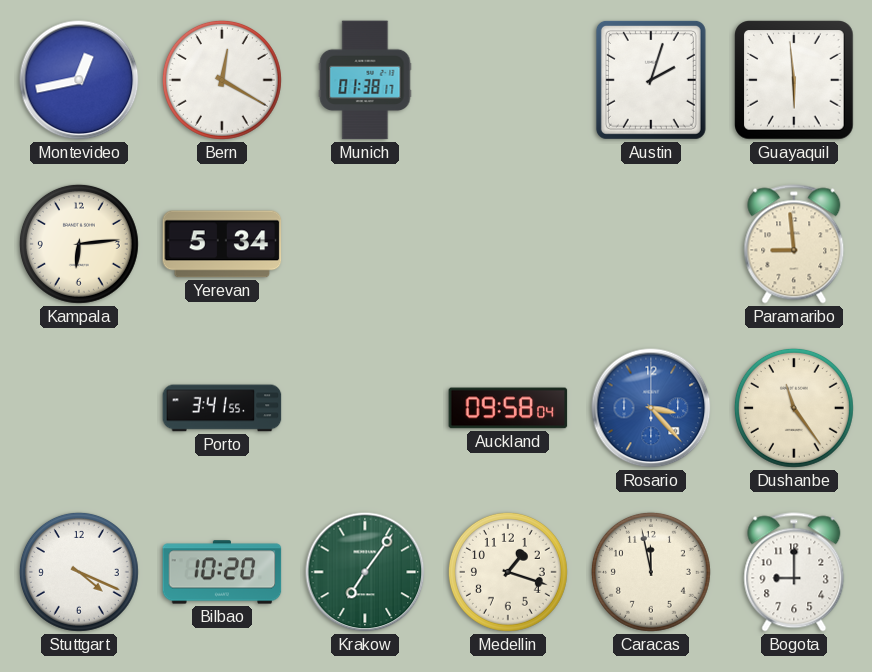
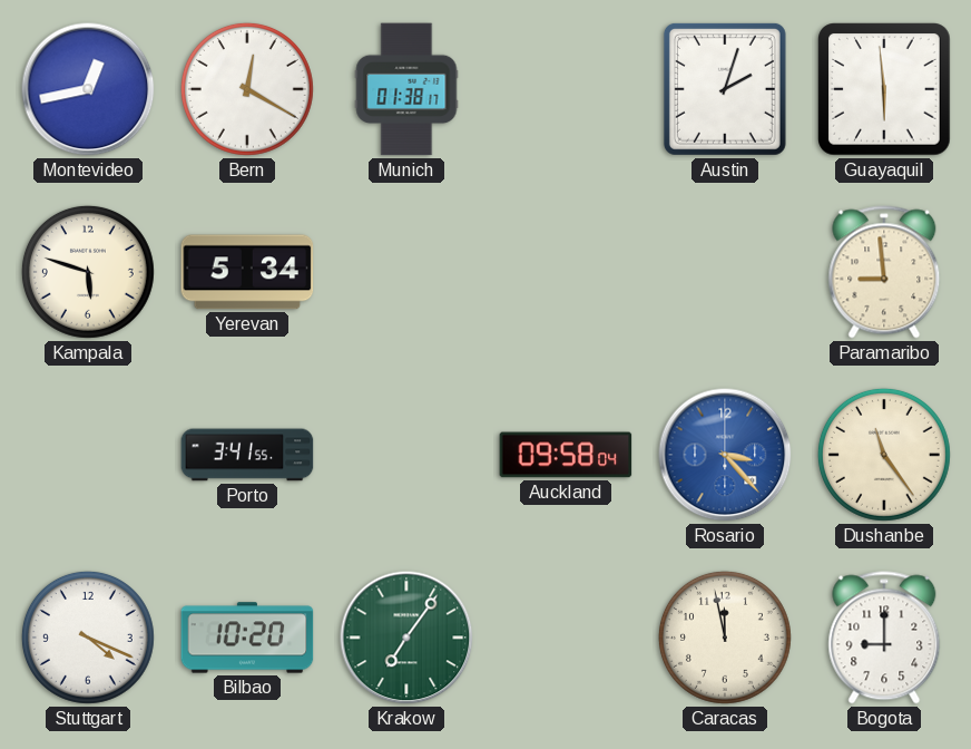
Kampala: 6:14 -> 5:48 (88, 272)
Medellin: 1:18 -> none (508, 572)
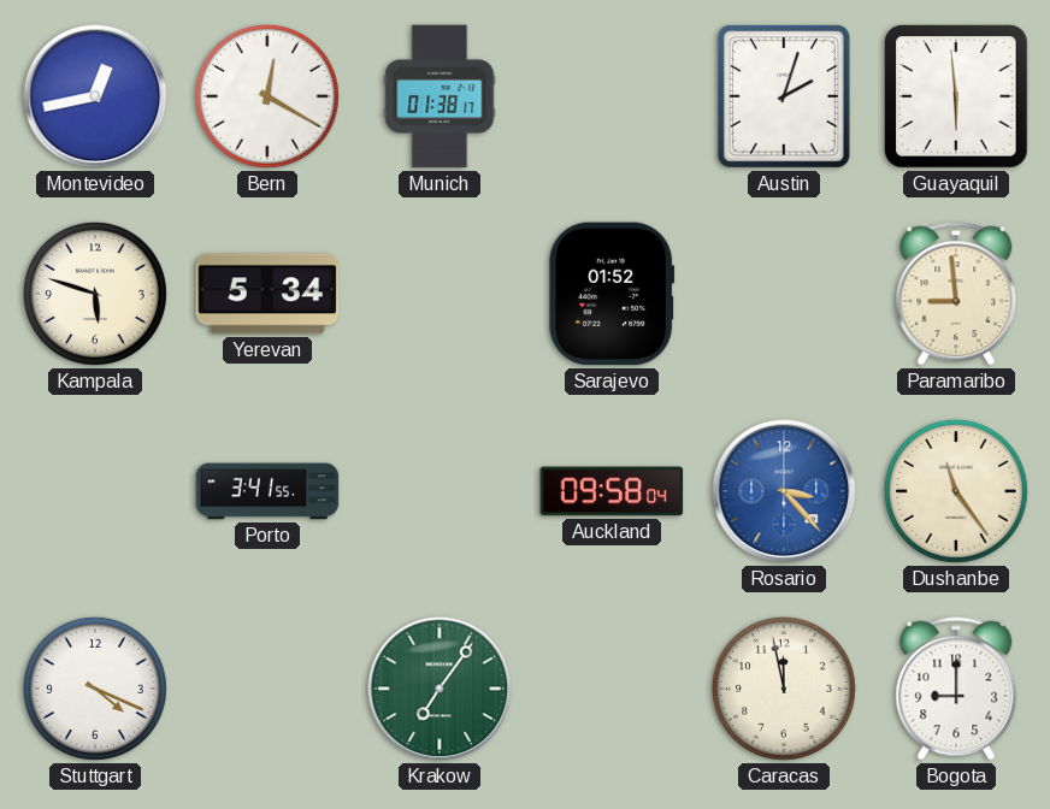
Sarajevo: none -> 01:52 (612, 294)
Bilbao: 10:20 -> none (247, 638)
